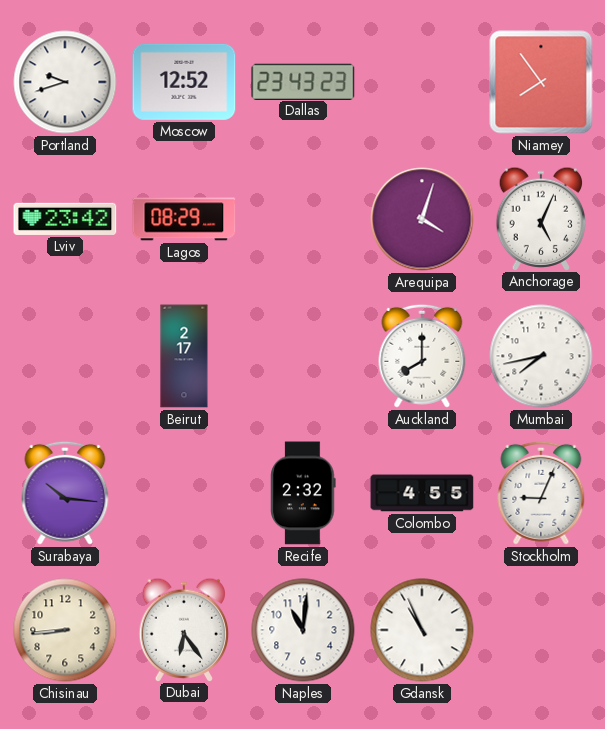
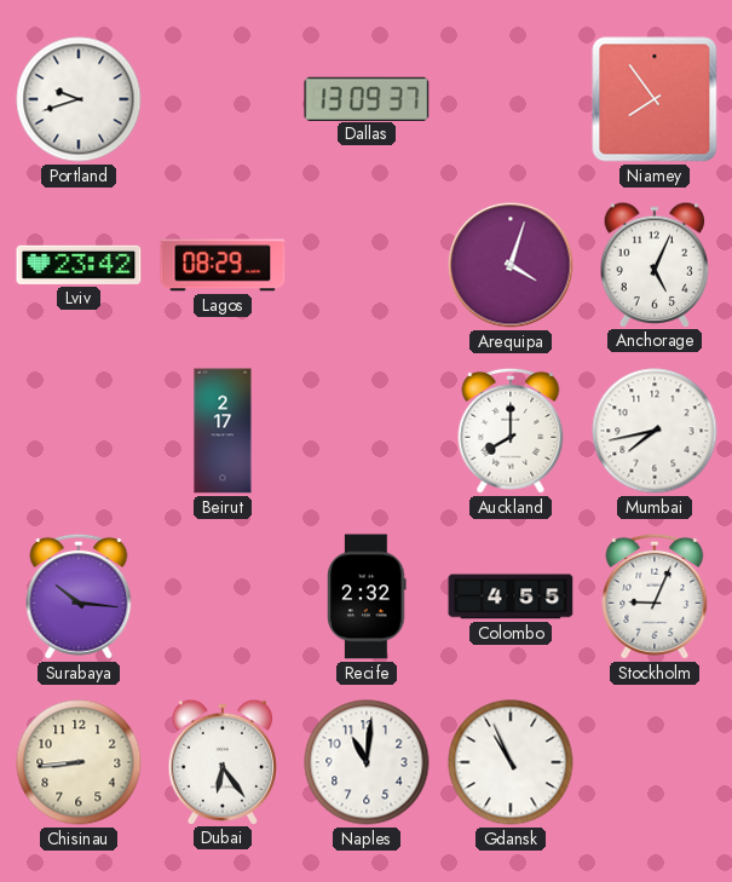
Moscow: 12:52 -> none (184, 82)
Dallas: 23:43 -> 13:09 (367, 98)
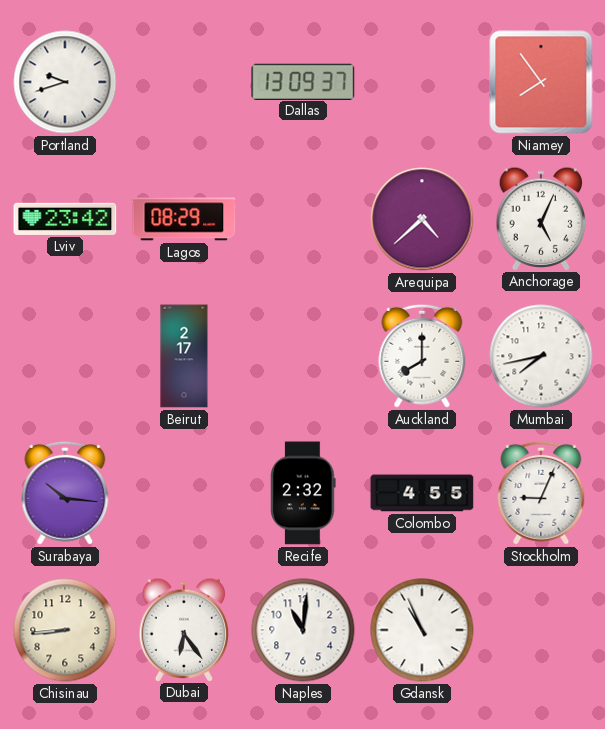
Arequipa: 4:03 -> 4:38 (422, 219)
